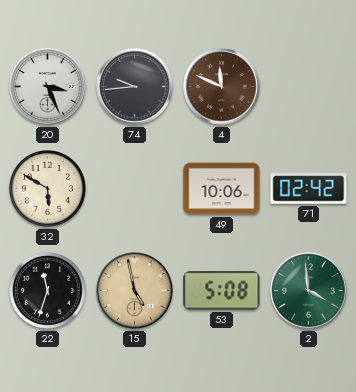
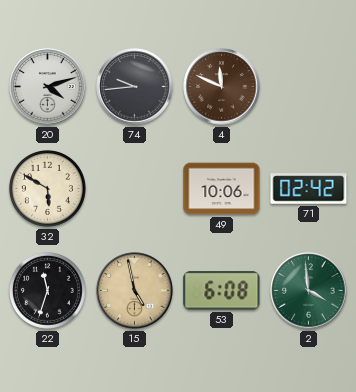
20: 3:26 -> 4:12 (48, 87)
53: 5:08 -> 6:08 (222, 291)
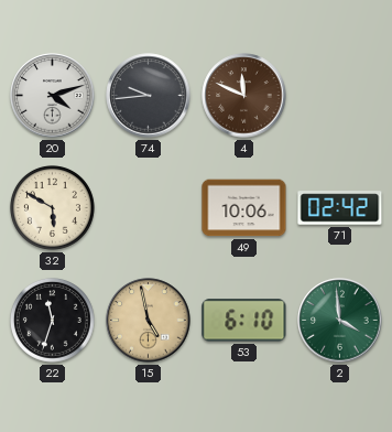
53: 6:08 -> 6:10 (244, 321)
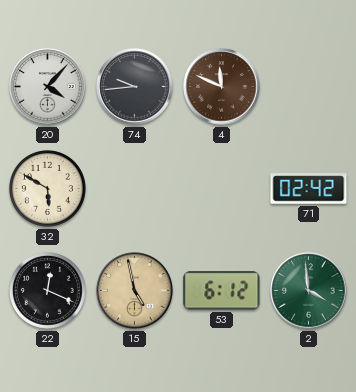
20: 4:12 -> 4:07 (48, 87)
49: 10:06 -> none (244, 208)
22: 11:33 -> 12:19 (47, 290)
53: 6:10 -> 6:12 (222, 291)
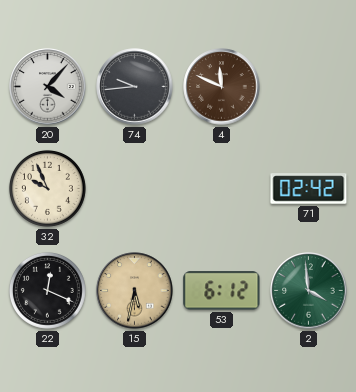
32: 5:50 -> 9:56 (47, 188)
15: 4:58 -> 5:32 (135, 291)
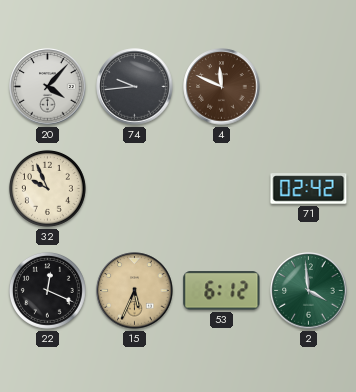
15: 5:32 -> 5:34 (135, 291)
